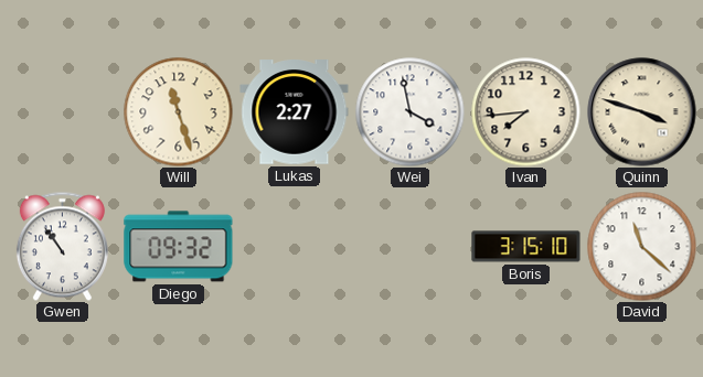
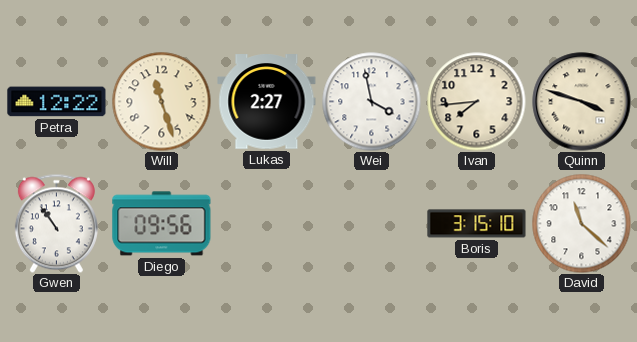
Petra: none -> 12:22 (57, 102)
Diego: 09:32 -> 09:56 (162, 224)
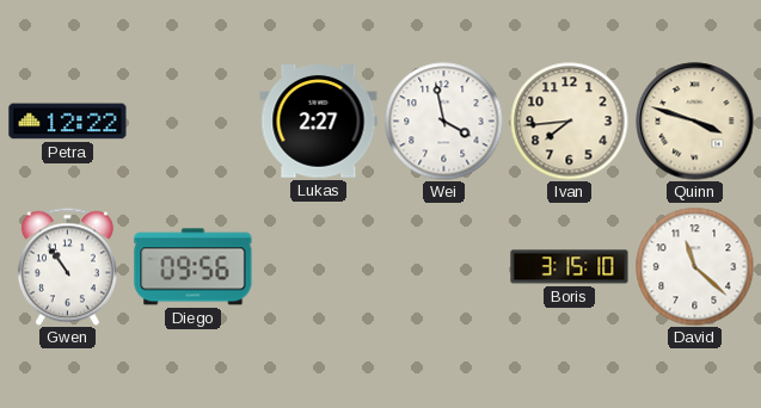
Will: 11:27 -> none (162, 102)
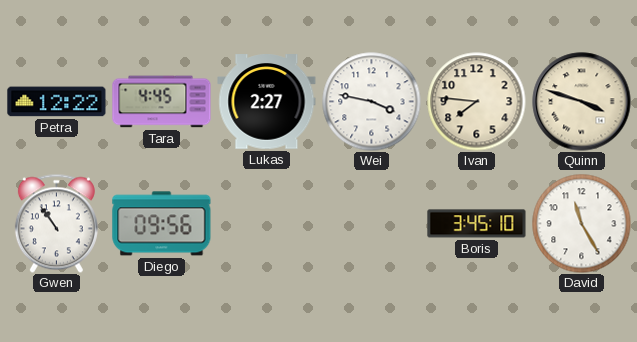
Tara: none -> 4:45 (162, 102)
Wei: 3:58 -> 3:47 (372, 102)
Ivan: 7:44 -> 7:46 (477, 102)
Boris: 3:15 -> 3:45 (477, 224)
David: 11:22 -> 11:25 (582, 224)
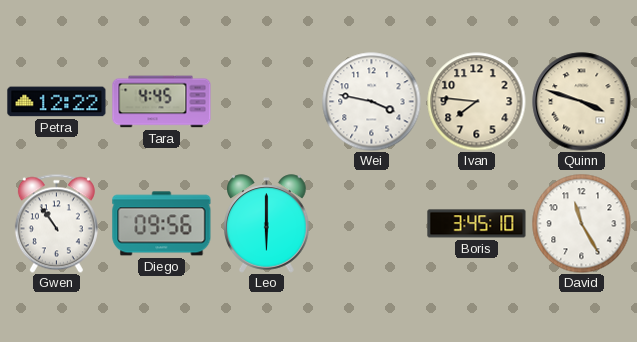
Lukas: 2:27 -> none (267, 102)
Leo: none -> 6:00 (267, 224)
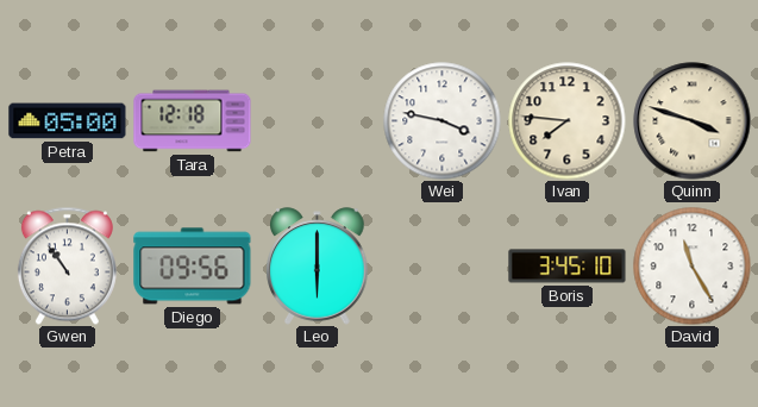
Petra: 12:22 -> 05:00 (68, 121)
Tara: 4:45 -> 12:18 (193, 121)
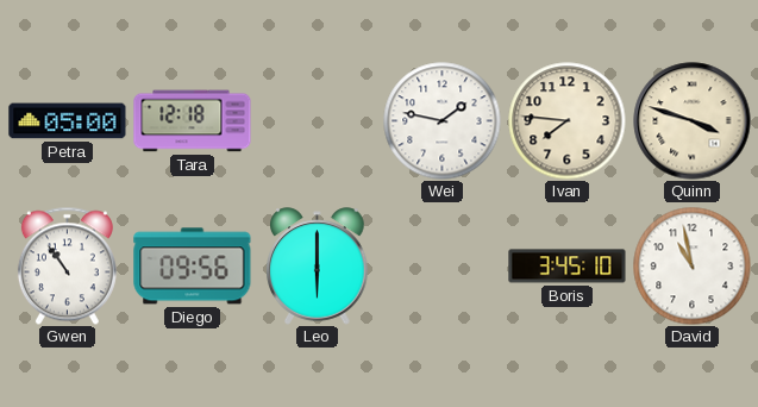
Wei: 3:47 -> 1:47 (443, 121)
David: 11:25 -> 10:58 (693, 267)
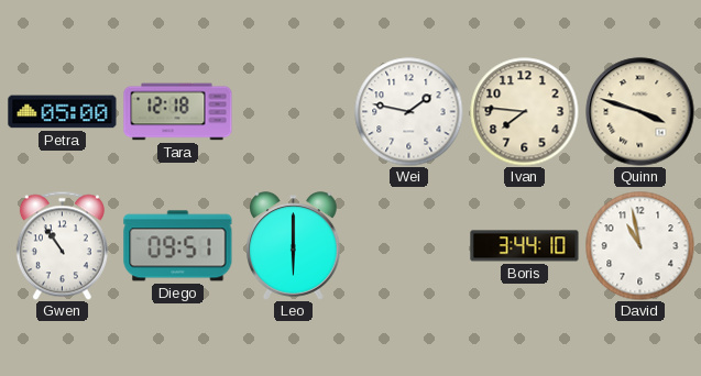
Diego: 09:56 -> 09:51 (178, 246)
Boris: 3:45 -> 3:44 (525, 246)
